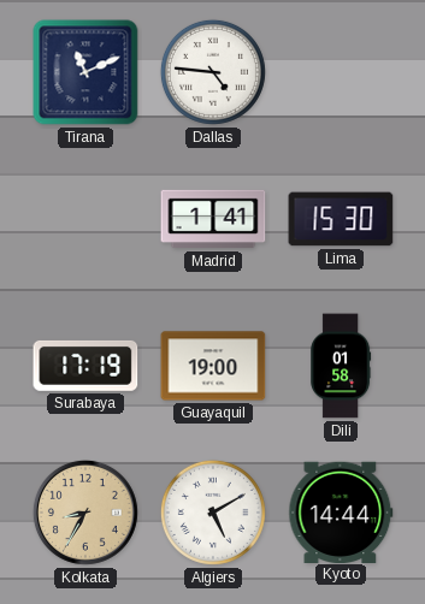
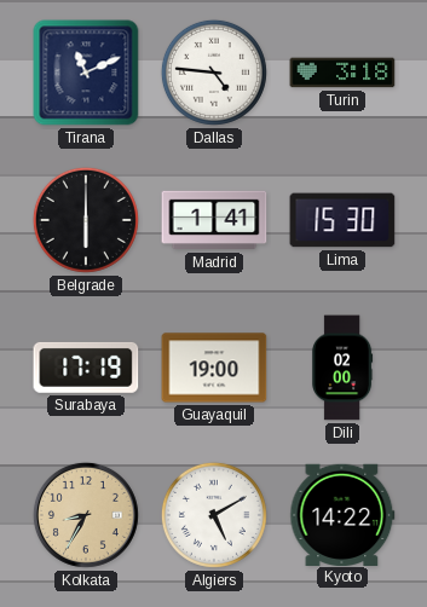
Turin: none -> 3:18 (342, 73)
Belgrade: none -> 6:00 (86, 220)
Dili: 01:58 -> 02:00 (342, 368)
Kyoto: 14:44 -> 14:22 (342, 514)
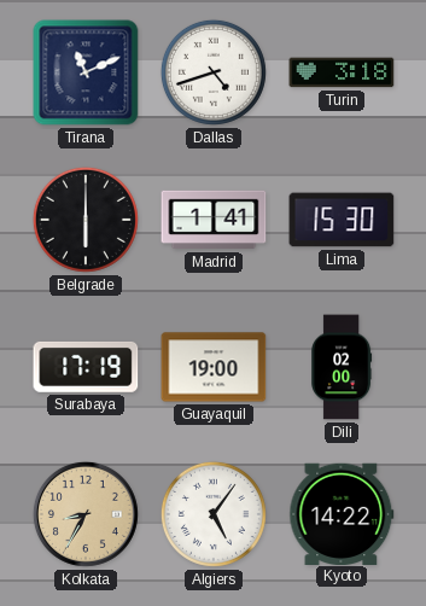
Dallas: 4:46 -> 4:42 (214, 72)
Algiers: 5:10 -> 5:06 (214, 514)
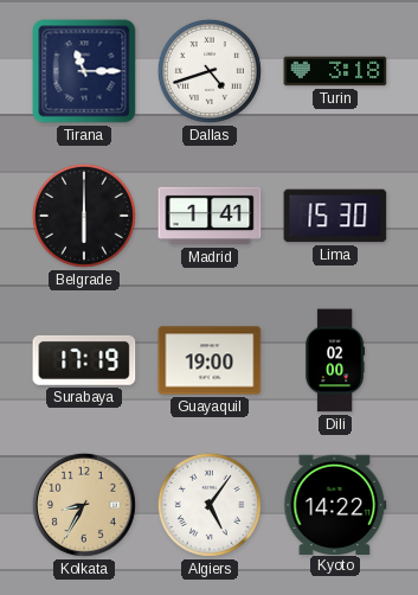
Tirana: 11:11 -> 11:15 (84, 71)
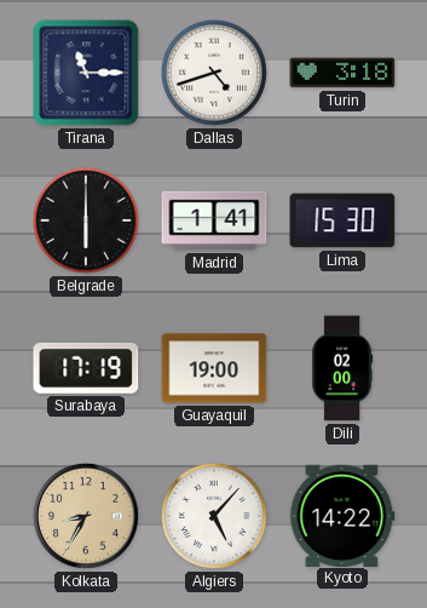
Algiers: 5:06 -> 5:07 (214, 516)
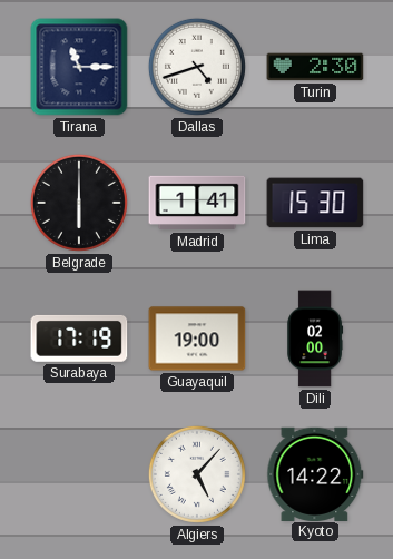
Turin: 3:18 -> 2:30 (315, 67)
Kolkata: 8:35 -> none (86, 516)
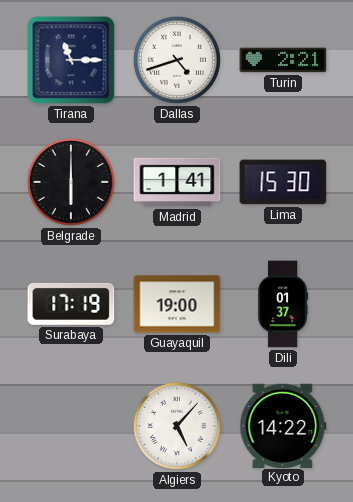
Turin: 2:30 -> 2:21 (283, 60)
Dili: 02:00 -> 01:37 (283, 304)
